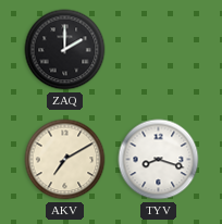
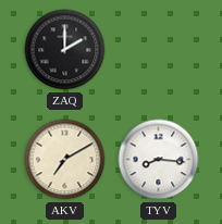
TYV: 8:18 -> 8:16 (159, 160)
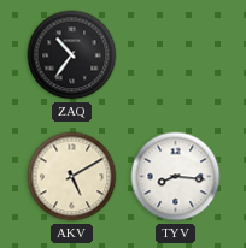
ZAQ: 2:00 -> 10:36 (72, 55)
AKV: 7:10 -> 5:10 (72, 177)
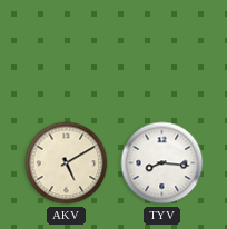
ZAQ: 10:36 -> none (72, 55)
